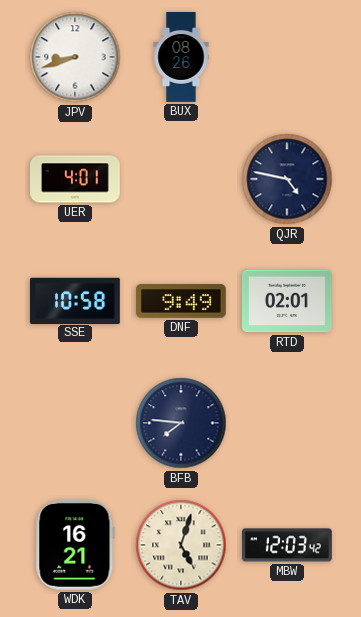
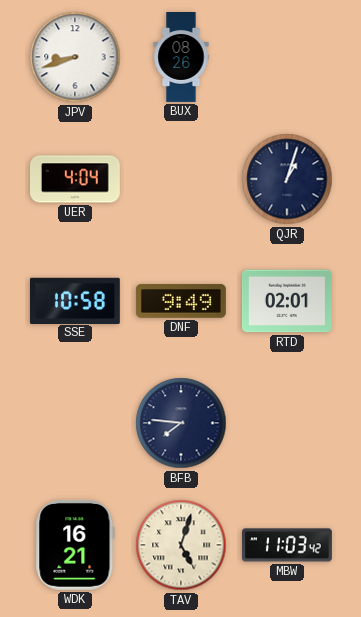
UER: 4:01 -> 4:04 (76, 179)
QJR: 4:47 -> 1:03 (287, 179)
MBW: 12:03 -> 11:03 (288, 545)
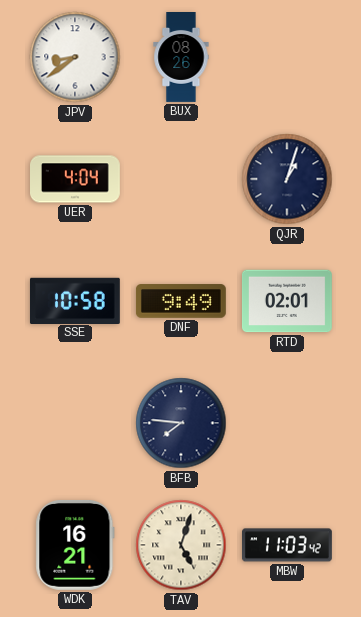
JPV: 8:42 -> 8:39 (75, 57)
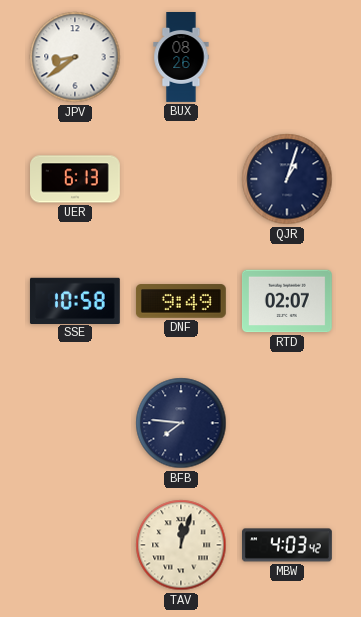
UER: 4:04 -> 6:13 (76, 179)
RTD: 02:01 -> 02:07 (287, 301)
WDK: 16:21 -> none (75, 545)
TAV: 5:03 -> 12:03 (181, 545)
MBW: 11:03 -> 4:03 (288, 545)
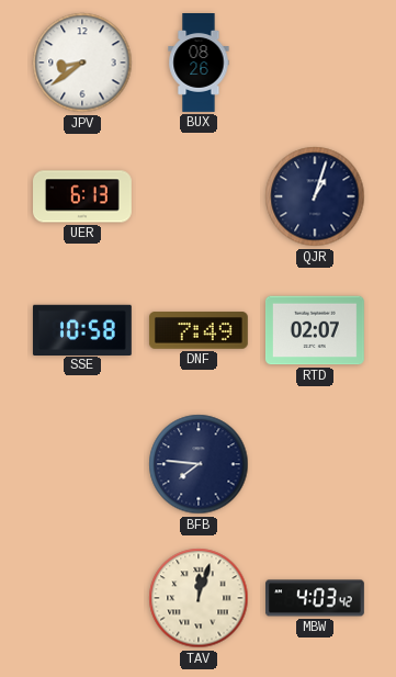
DNF: 9:49 -> 7:49 (199, 330)
